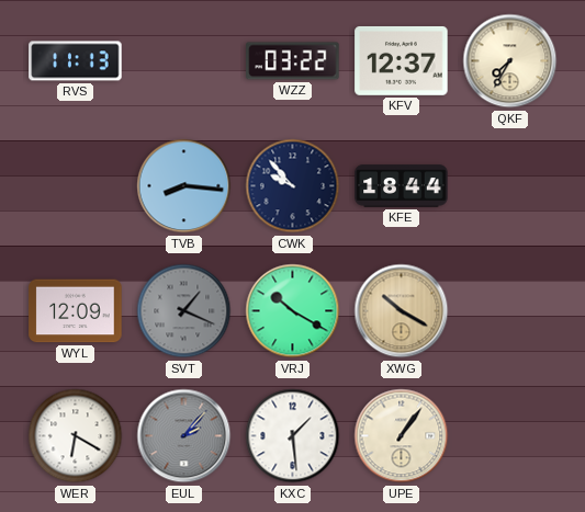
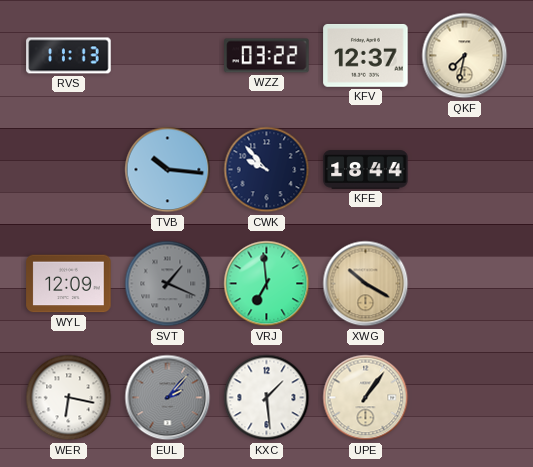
QKF: 7:35 -> 7:32 (465, 56)
TVB: 8:16 -> 10:16 (168, 170)
VRJ: 10:20 -> 6:59 (267, 284)
WER: 6:20 -> 6:17 (69, 398)
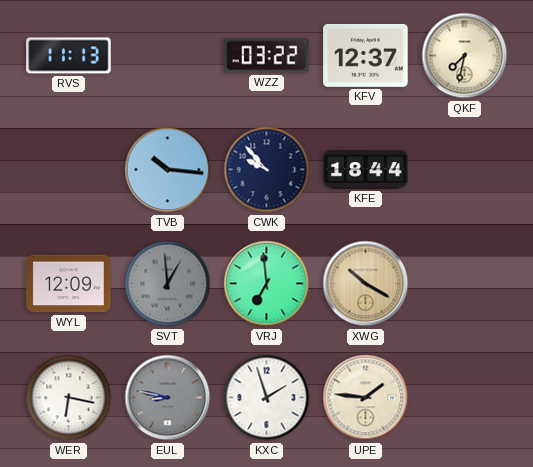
SVT: 1:19 -> 12:59 (168, 284)
EUL: 2:07 -> 8:47 (168, 398)
KXC: 1:29 -> 1:57 (267, 398)
UPE: 1:06 -> 1:46 (366, 398)
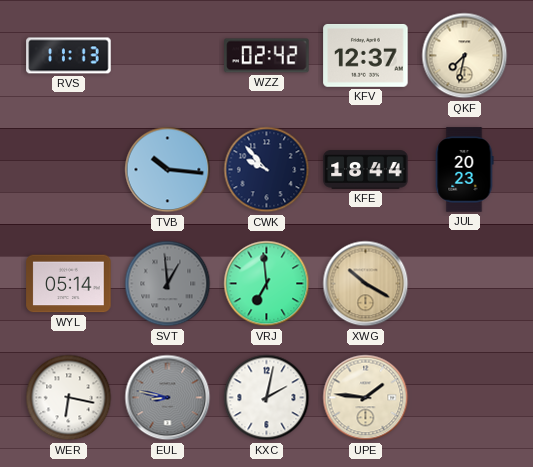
WZZ: 03:22 -> 02:42 (267, 56)
JUL: none -> 20:23 (464, 170)
WYL: 12:09 -> 05:14 (69, 284)
KXC: 1:57 -> 2:02 (267, 398)
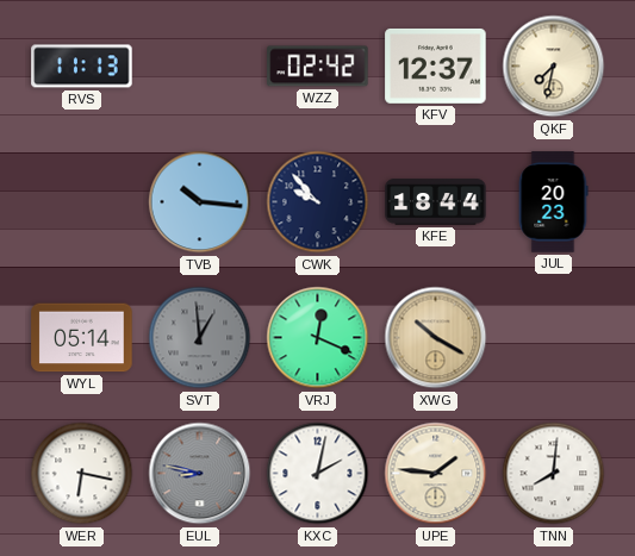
VRJ: 6:59 -> 12:19 (318, 338)
TNN: none -> 8:01 (554, 474)
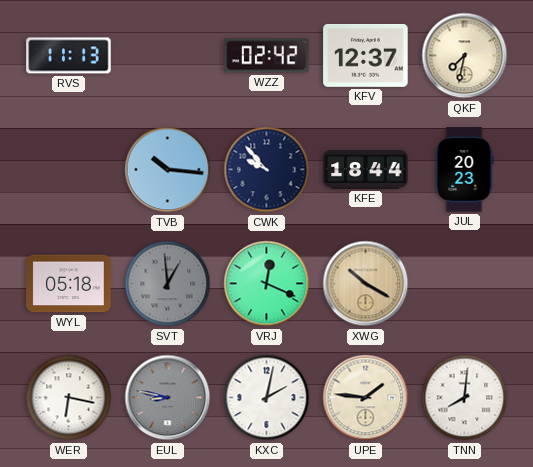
WYL: 05:14 -> 05:18 (69, 284)
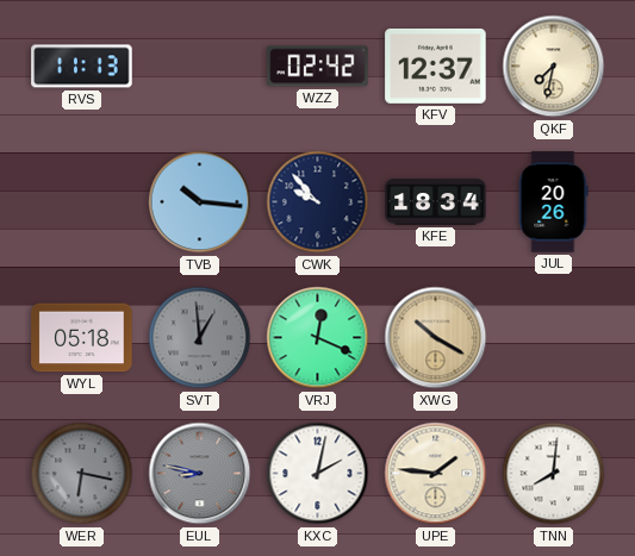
KFE: 18:44 -> 18:34 (436, 202)
JUL: 20:23 -> 20:26 (553, 202)
WER dial: white -> grey (82, 474)
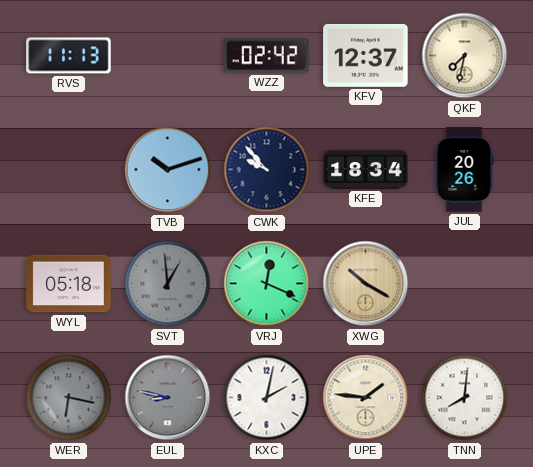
TVB: 10:16 -> 10:12 (168, 170)
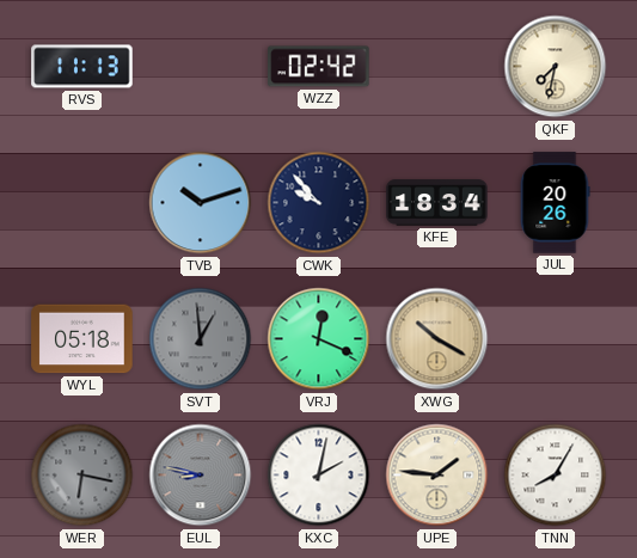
KFV: 12:37 -> none (366, 55)
TNN: 8:01 -> 8:05 (556, 476)
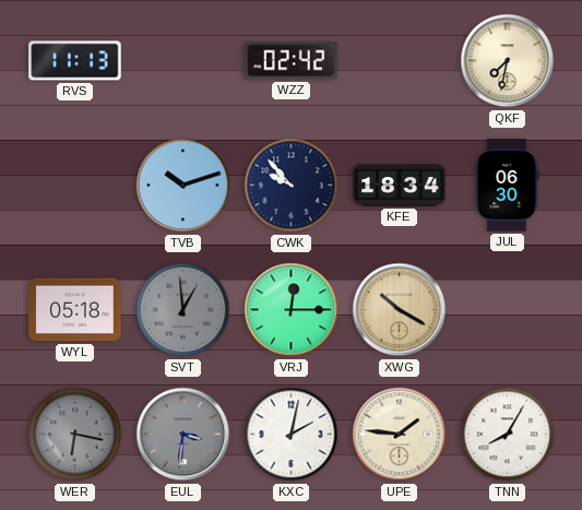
JUL: 20:26 -> 06:30 (507, 186)
VRJ: 12:19 -> 12:15 (292, 310)
EUL: 8:47 -> 3:31 (183, 435)
